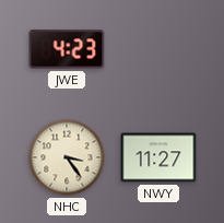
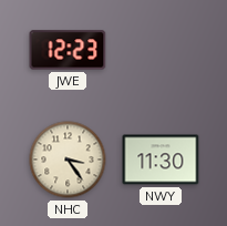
JWE: 4:23 -> 12:23 (68, 50)
NWY: 11:27 -> 11:30 (161, 160)
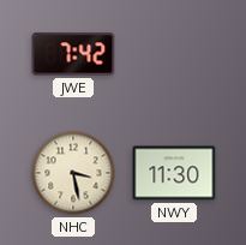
JWE: 12:23 -> 7:42 (73, 54)
NHC: 3:24 -> 3:28 (73, 173)
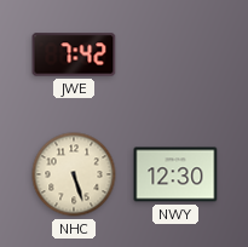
NHC: 3:28 -> 5:27 (74, 174)
NWY: 11:30 -> 12:30 (175, 174)
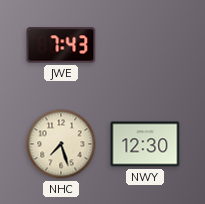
JWE: 7:42 -> 7:43 (61, 45)
NHC: 5:27 -> 7:27 (61, 144)
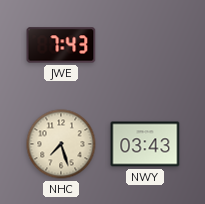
NWY: 12:30 -> 03:43 (145, 144)
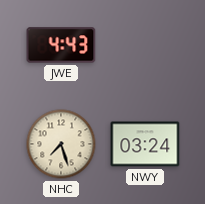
JWE: 7:43 -> 4:43 (61, 45)
NWY: 03:43 -> 03:24 (145, 144)
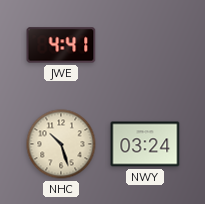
JWE: 4:43 -> 4:41 (61, 45)
NHC: 7:27 -> 10:27 (61, 144)
